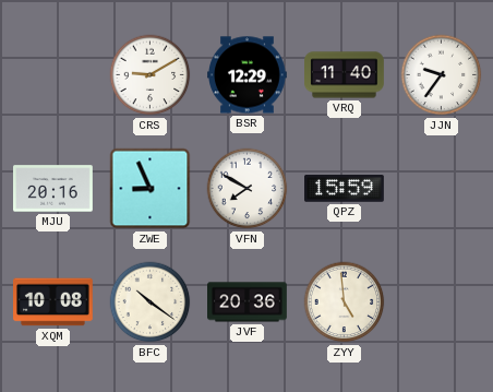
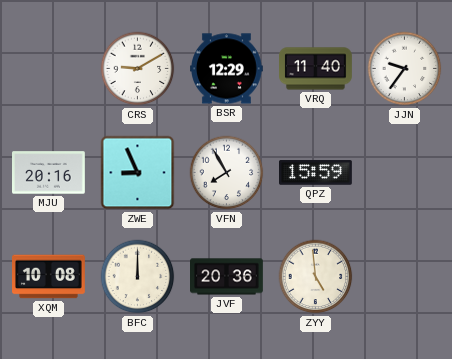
VFN: 7:50 -> 7:55 (227, 173)
BFC: 10:21 -> 12:00 (138, 277)
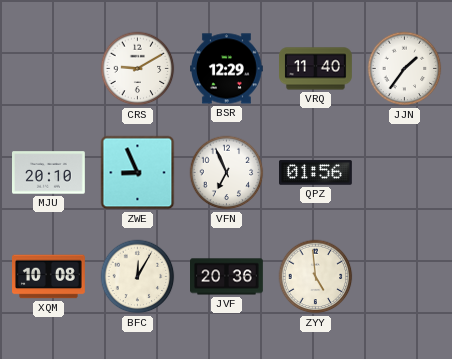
JJN: 9:36 -> 1:36 (405, 69)
MJU: 20:16 -> 20:10 (49, 173)
VFN: 7:55 -> 6:56 (227, 173)
QPZ: 15:59 -> 01:56 (316, 173)
BFC: 12:00 -> 12:05 (138, 277)
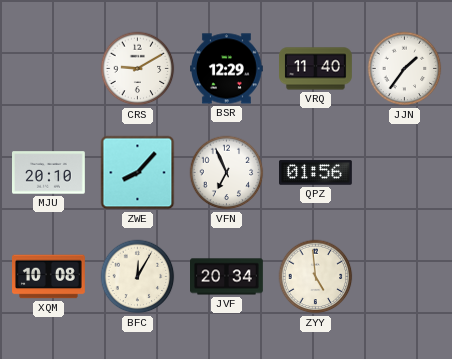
ZWE: 8:56 -> 8:07 (138, 173)
JVF: 20:36 -> 20:34 (227, 277)
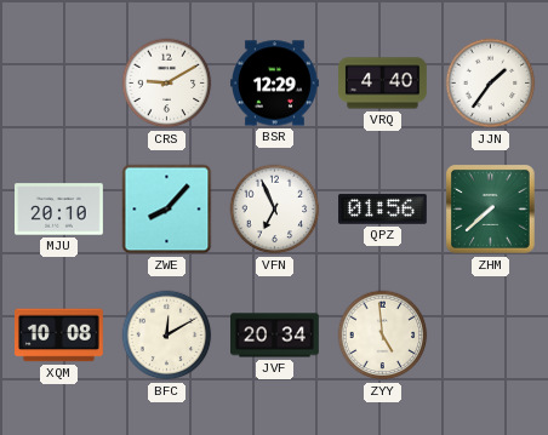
VRQ: 11:40 -> 4:40 (383, 84)
ZHM: none -> 7:38 (491, 210)
BFC: 12:05 -> 12:10 (167, 336)
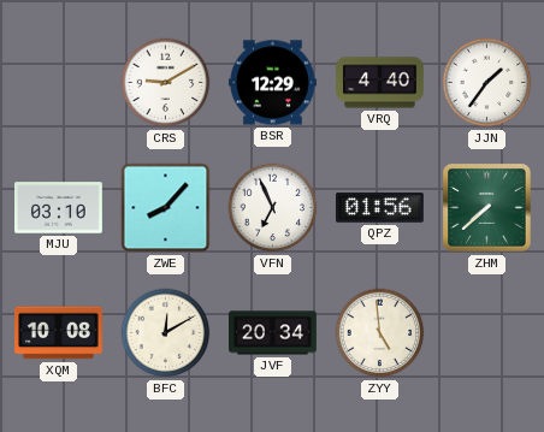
MJU: 20:10 -> 03:10 (59, 208)
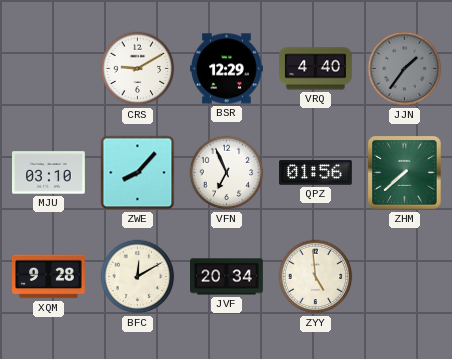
JJN dial: white -> grey (405, 69)
XQM: 10:08 -> 9:28 (49, 277)
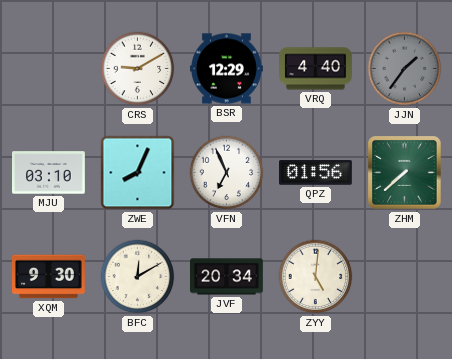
ZWE: 8:07 -> 8:04 (138, 173)
XQM: 9:28 -> 9:30 (49, 277)
ZYY: 4:59 -> 5:01 (316, 277)
